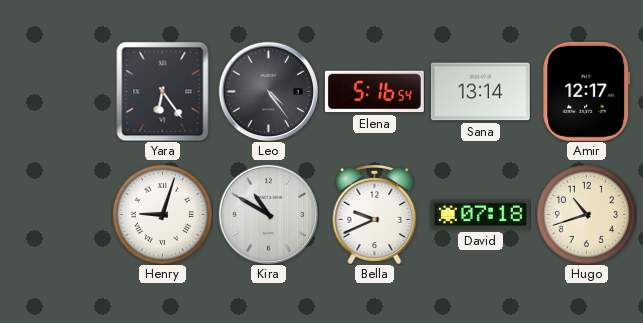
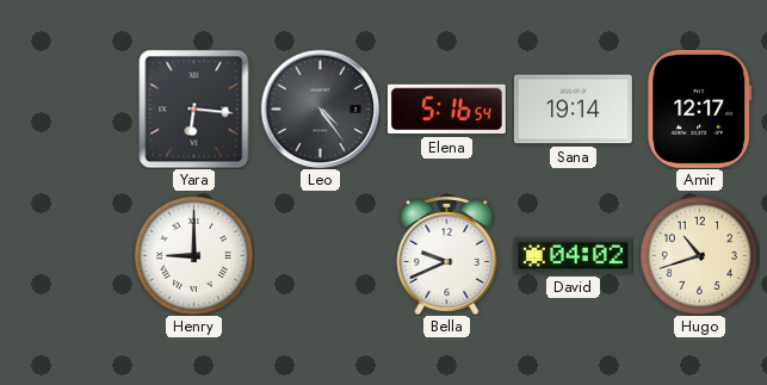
Yara: 6:24 -> 6:16 (194, 108)
Sana: 13:14 -> 19:14 (573, 110)
Henry: 9:03 -> 9:00 (193, 255)
Kira: 10:50 -> none (268, 214)
David: 07:18 -> 04:02 (573, 256)
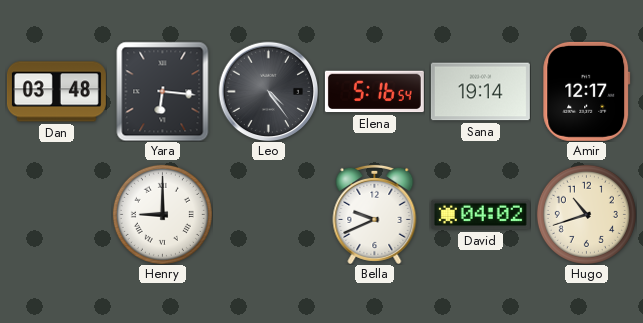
Dan: none -> 03:48 (56, 92)
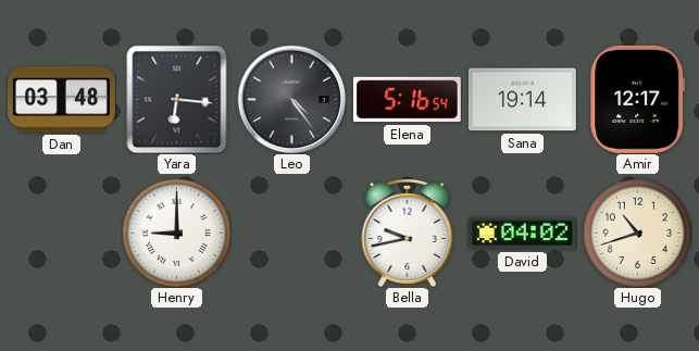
Bella: 9:41 -> 9:43 (408, 233)
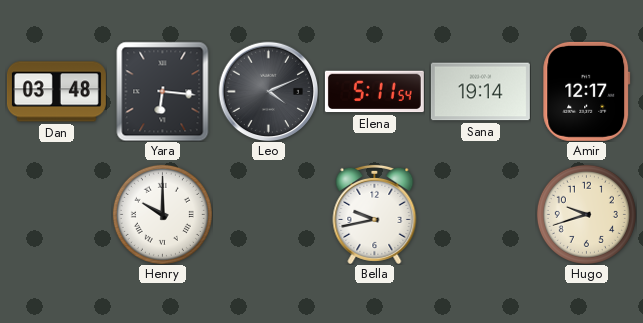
Leo: 4:24 -> 4:11 (268, 91)
Elena: 5:16 -> 5:11 (374, 92)
Henry: 9:00 -> 10:00 (162, 214)
David: 04:02 -> none (522, 234)
Hugo: 10:42 -> 9:42 (586, 214)
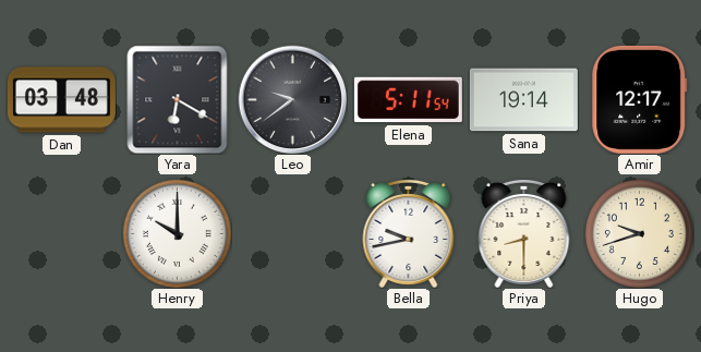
Yara: 6:16 -> 6:20 (178, 99)
Leo: 4:11 -> 9:39 (292, 99)
Priya: none -> 8:30 (524, 233)
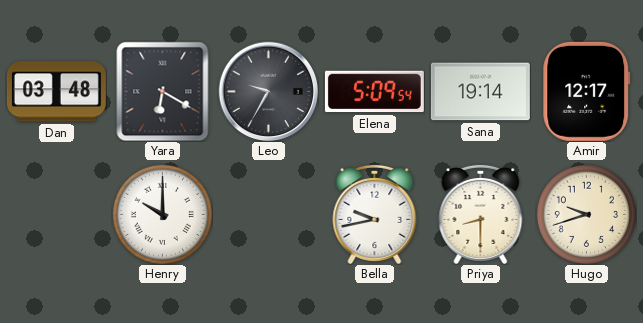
Leo: 9:39 -> 9:35 (268, 91)
Elena: 5:11 -> 5:09 (374, 92)
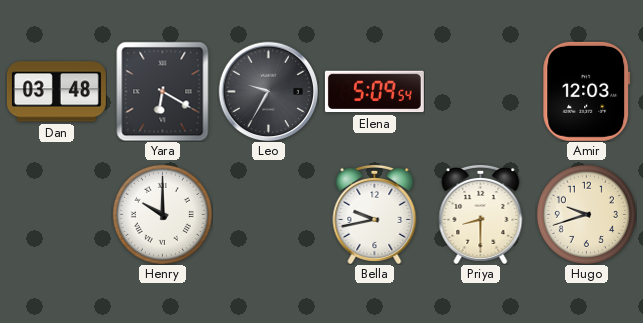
Sana: 19:14 -> none (480, 92)
Amir: 12:17 -> 12:03 (587, 91)
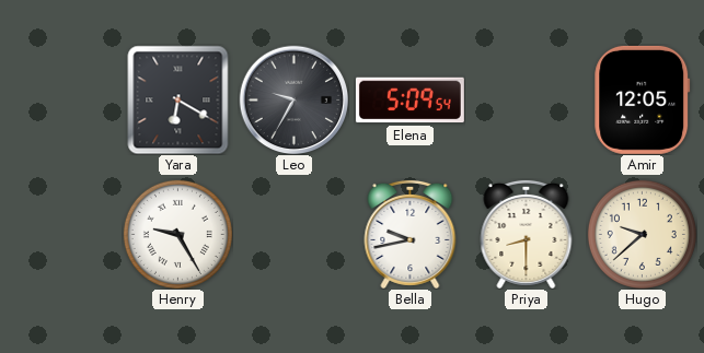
Dan: 03:48 -> none (56, 92)
Amir: 12:03 -> 12:05 (643, 99)
Henry: 10:00 -> 9:25 (177, 234)
Hugo: 9:42 -> 9:38 (642, 234)
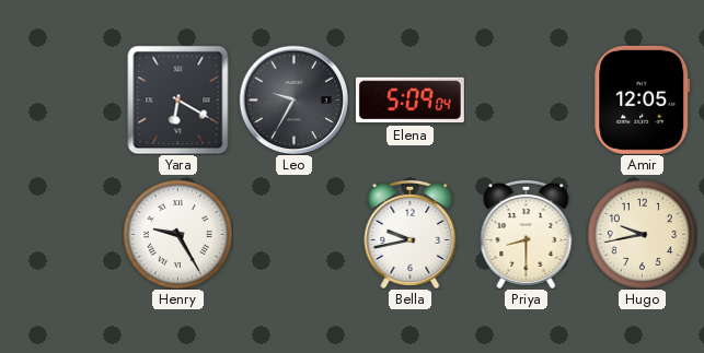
Elena: 5:09:54 -> 5:09:04 (409, 101)
Hugo: 9:38 -> 9:43 (642, 234)
